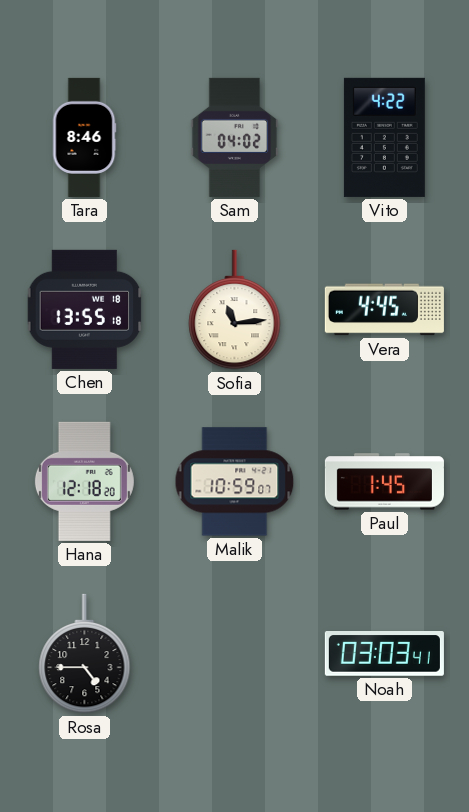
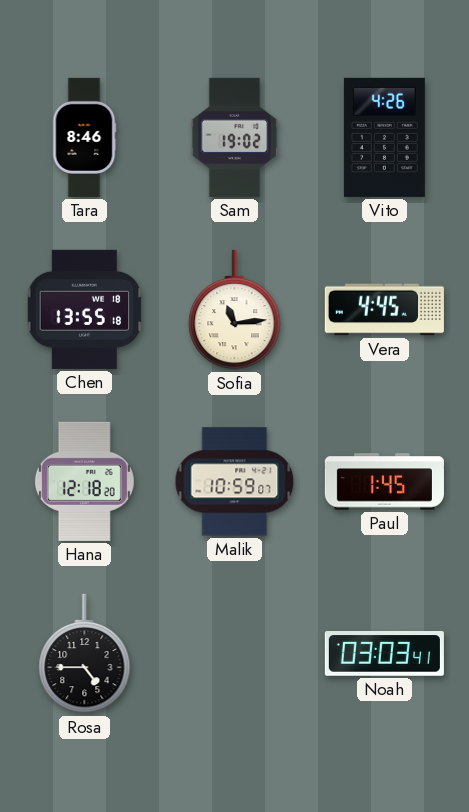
Sam: 04:02 -> 19:02 (235, 137)
Vito: 4:22 -> 4:26 (384, 137)
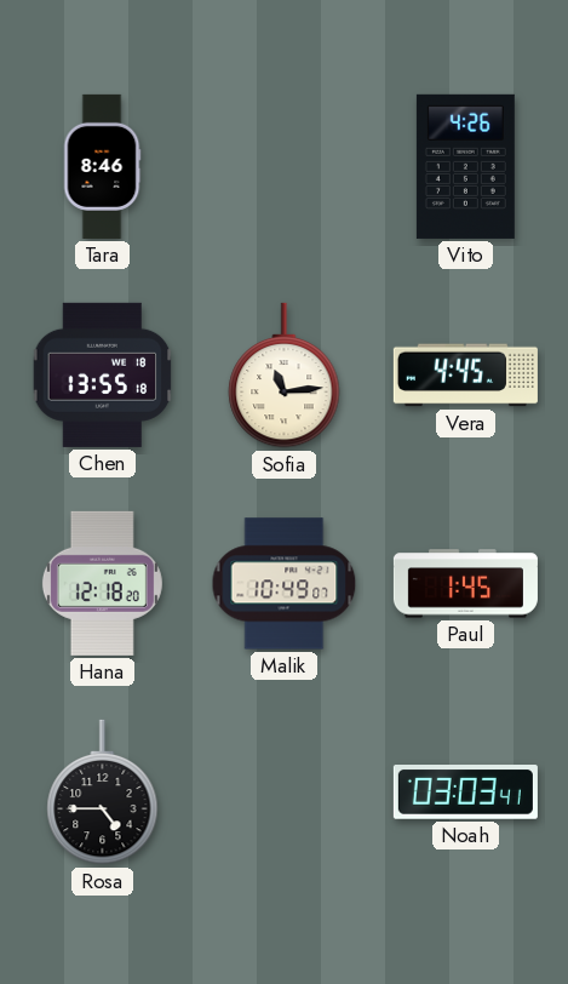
Sam: 19:02 -> none (235, 137)
Malik: 10:59 -> 10:49 (285, 584)
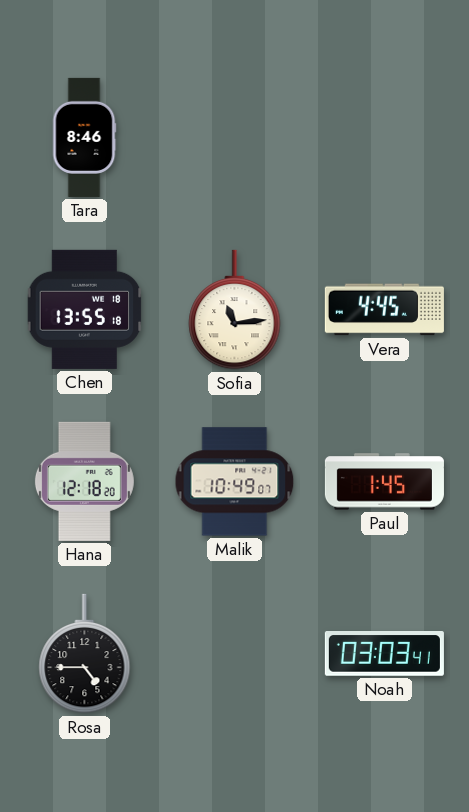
Vito: 4:26 -> none (465, 166)
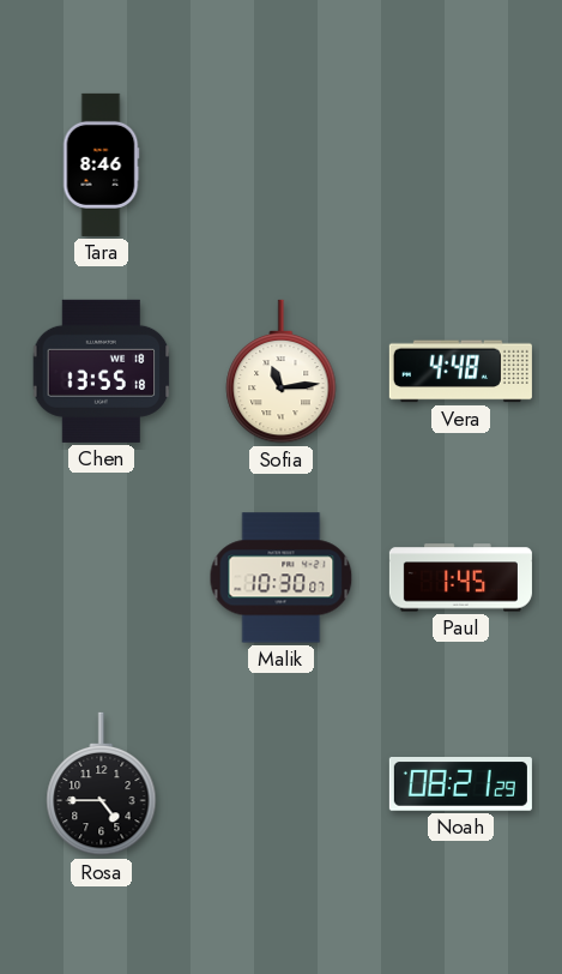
Vera: 4:45 -> 4:48 (460, 372)
Hana: 12:18 -> none (84, 481)
Malik: 10:49 -> 10:30 (282, 578)
Noah: 03:03 -> 08:21 (460, 784)
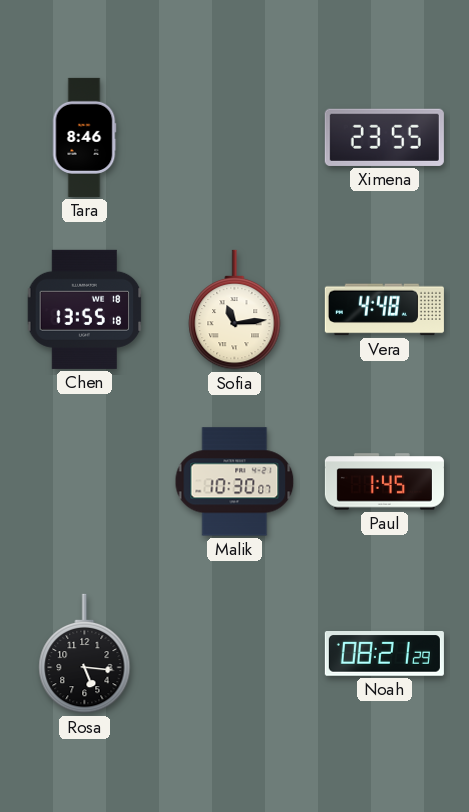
Ximena: none -> 23:55 (384, 137)
Rosa: 4:45 -> 5:16 (85, 654)
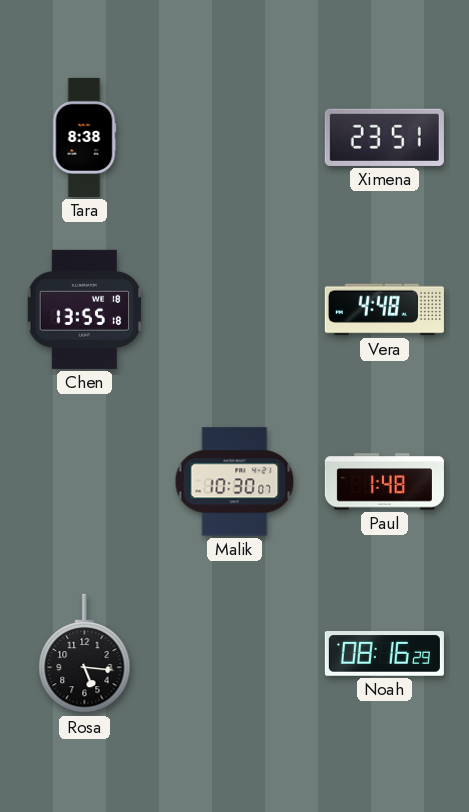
Tara: 8:46 -> 8:38 (84, 137)
Ximena: 23:55 -> 23:51 (384, 137)
Sofia: 11:14 -> none (235, 310)
Paul: 1:45 -> 1:48 (384, 482)
Noah: 08:21 -> 08:16 (384, 654)
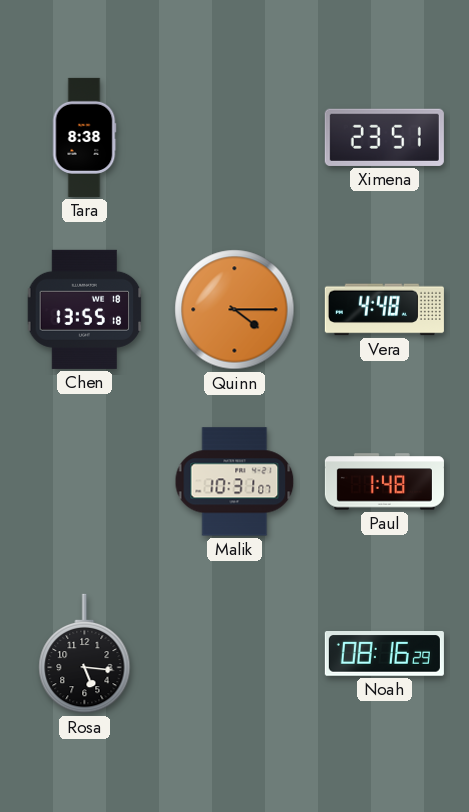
Quinn: none -> 4:15 (235, 310)
Malik: 10:30 -> 10:31 (235, 482)
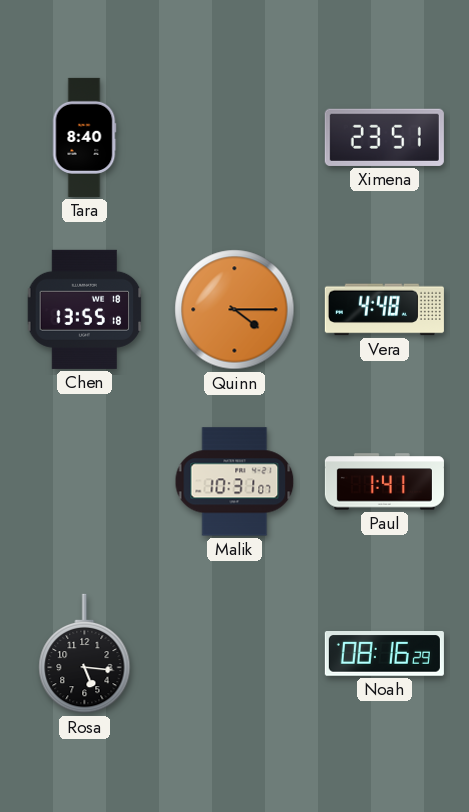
Tara: 8:38 -> 8:40 (84, 137)
Paul: 1:48 -> 1:41 (384, 482)
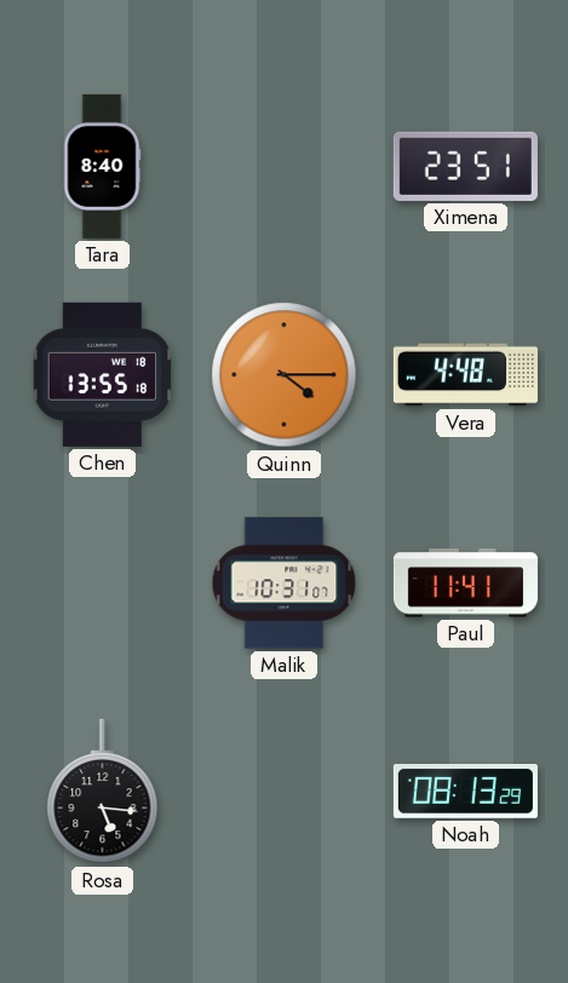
Paul: 1:41 -> 11:41 (465, 584)
Noah: 08:16 -> 08:13 (465, 792)
